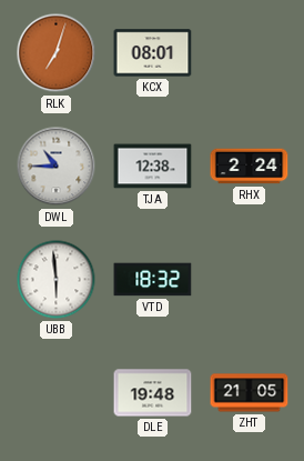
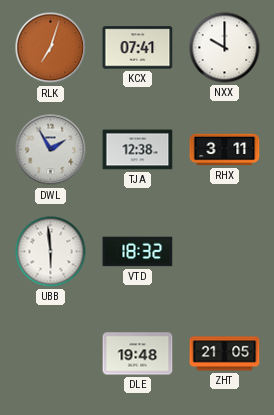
KCX: 08:01 -> 07:41 (138, 48)
NXX: none -> 10:00 (225, 48)
DWL: 10:45 -> 1:55 (51, 150)
RHX: 2:24 -> 3:11 (225, 150)
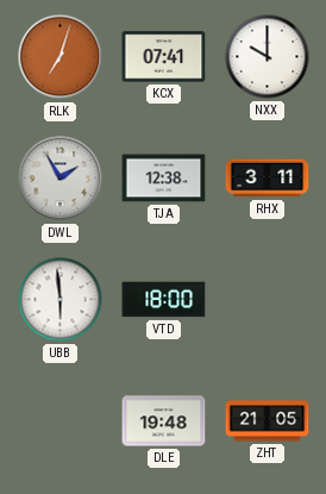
VTD: 18:32 -> 18:00 (164, 300)
